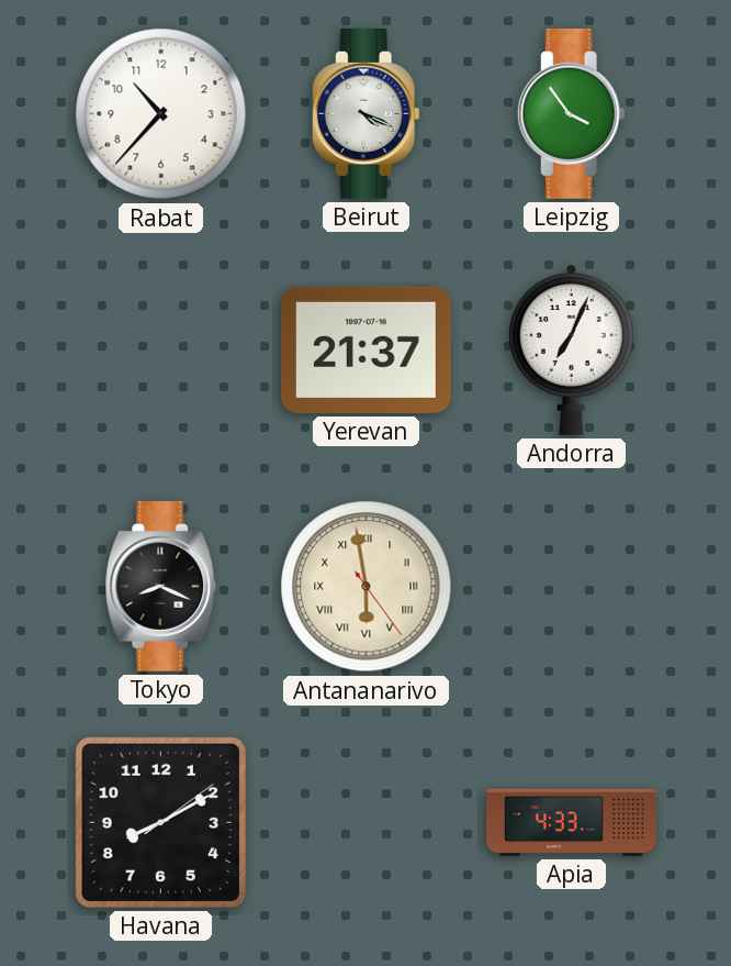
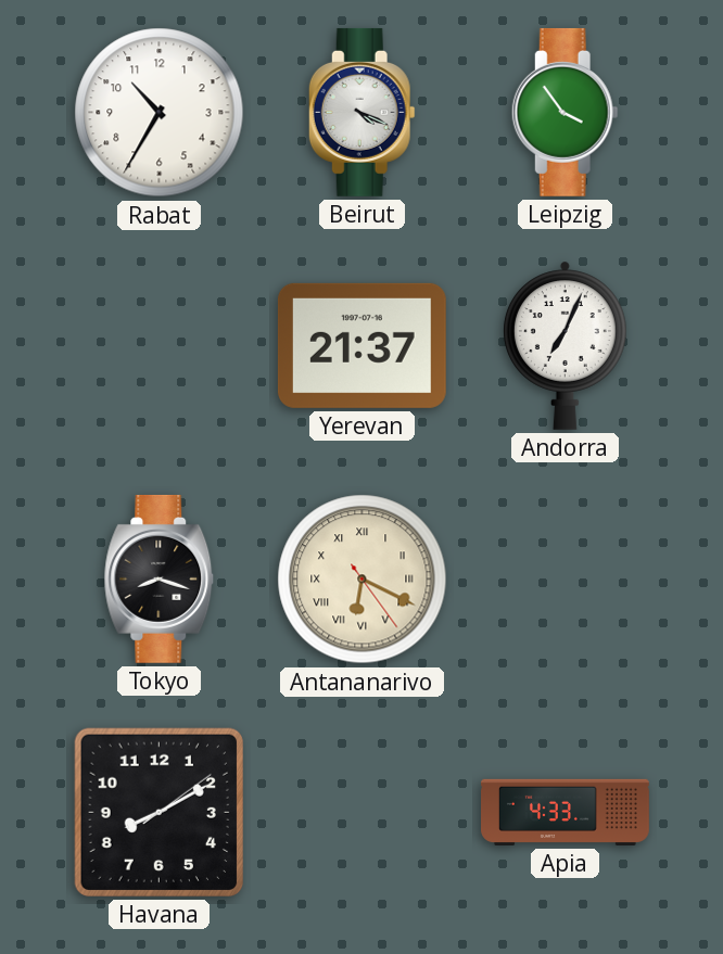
Rabat: 10:37 -> 10:35 (160, 113)
Tokyo: 8:19 -> 8:18 (160, 578)
Antananarivo: 5:58 -> 6:19 (363, 580)
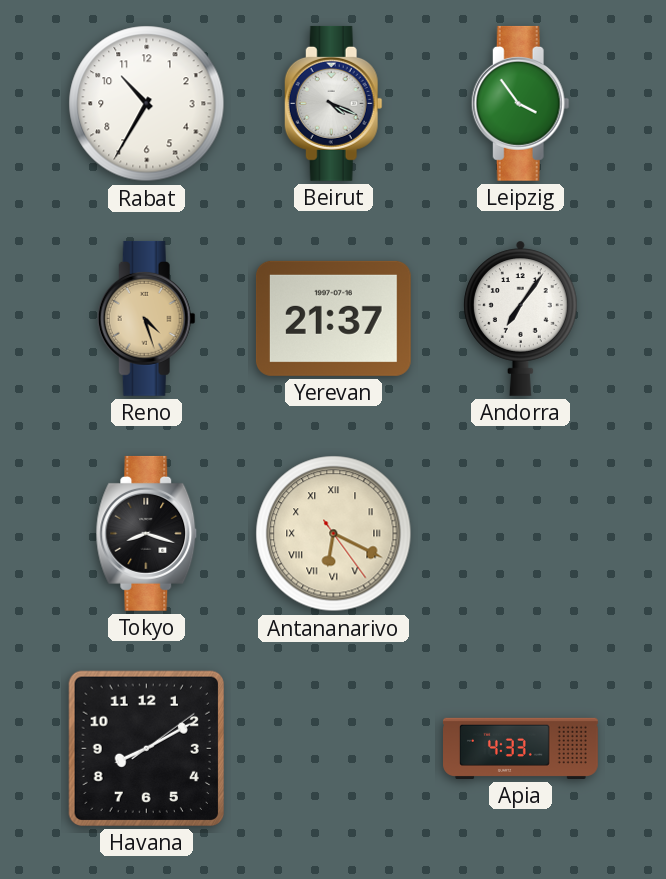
Reno: none -> 4:27 (146, 318)
Andorra: 7:04 -> 7:06 (520, 318)
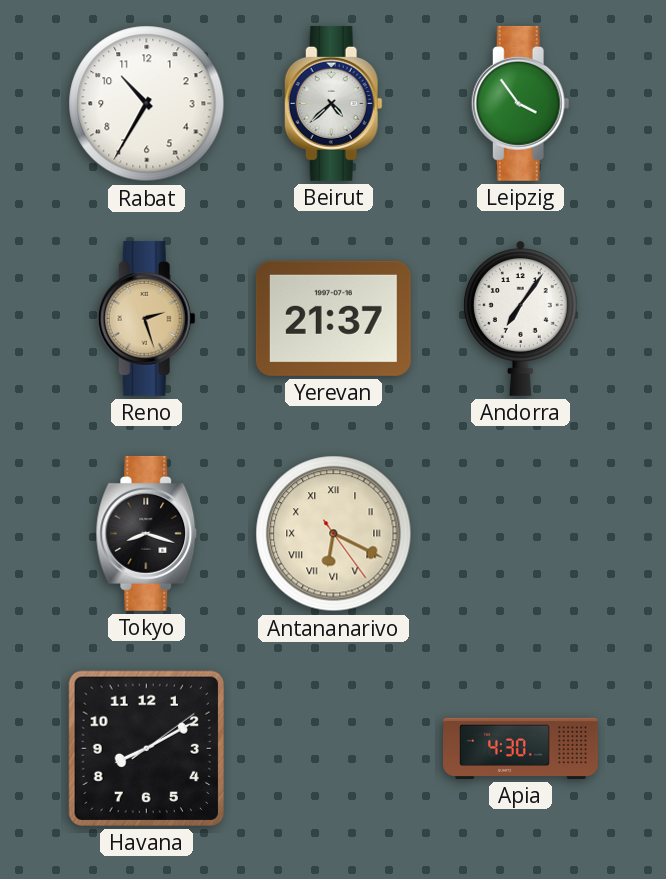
Beirut: 4:19 -> 4:38 (333, 103)
Reno: 4:27 -> 2:27 (146, 318)
Apia: 4:33 -> 4:30 (521, 748)
